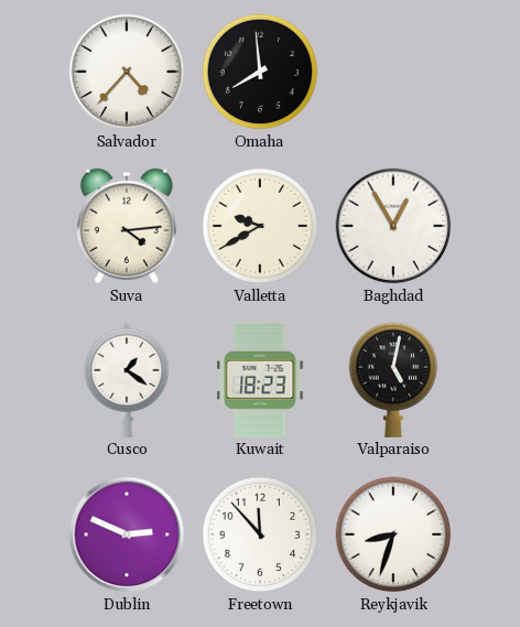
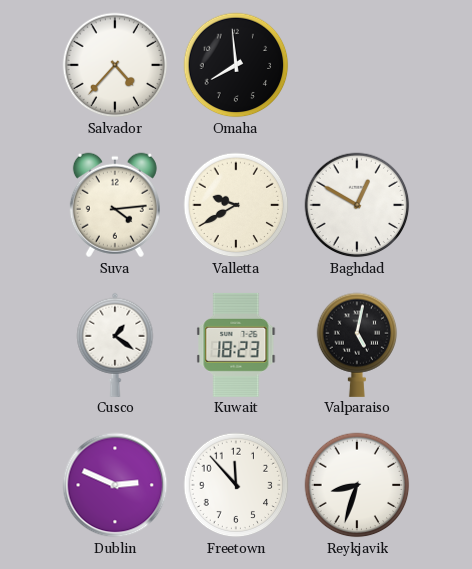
Baghdad: 12:55 -> 12:50 (357, 205)
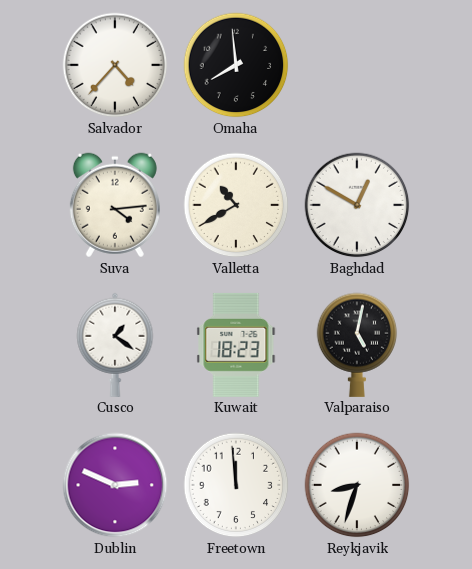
Valletta: 9:40 -> 10:40 (236, 205)
Freetown: 11:53 -> 11:59 (236, 485)
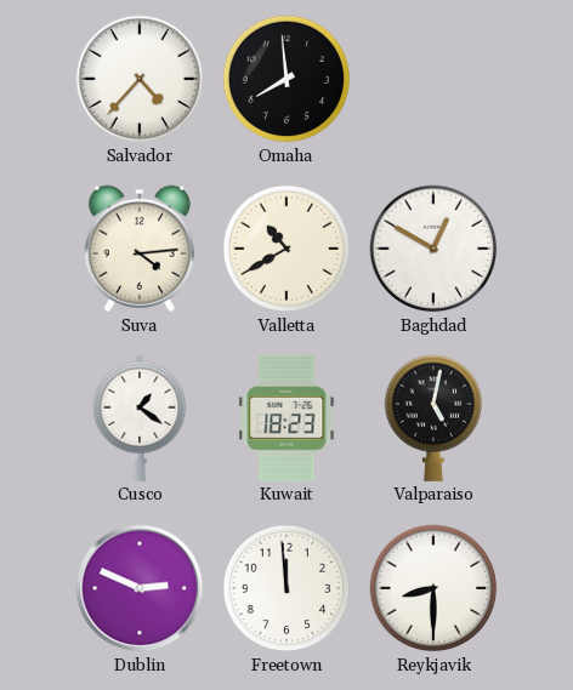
Reykjavik: 8:33 -> 8:30 (433, 588)
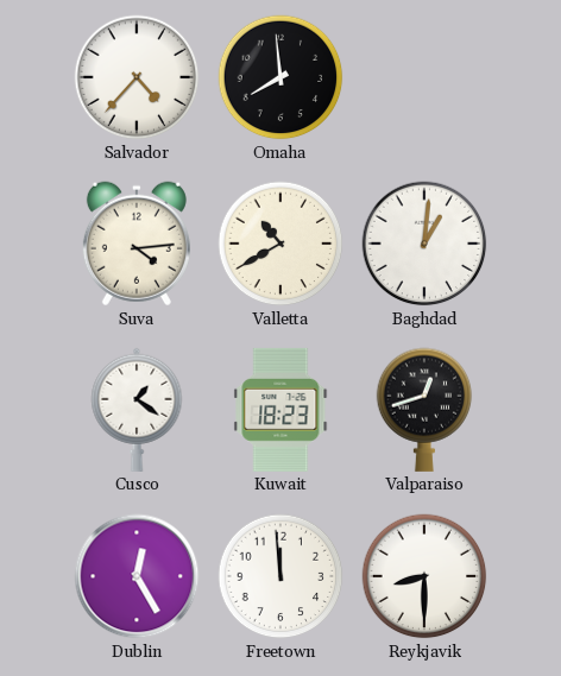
Baghdad: 12:50 -> 1:01 (424, 244)
Valparaiso: 5:02 -> 12:42 (424, 410)
Dublin: 2:49 -> 12:25 (137, 576)
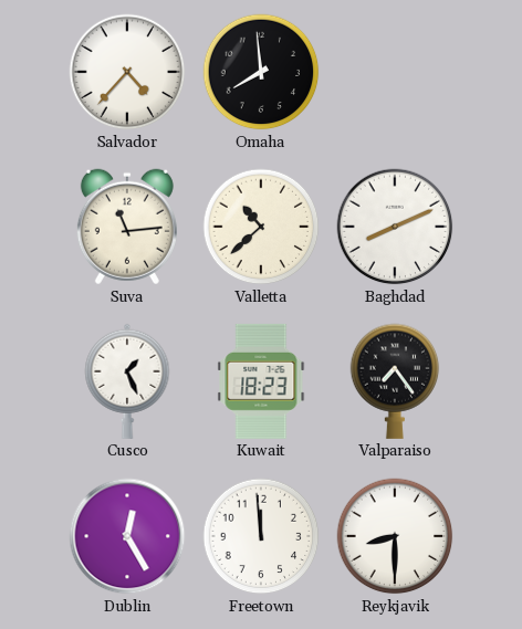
Suva: 4:14 -> 11:14 (127, 227)
Valletta: 10:40 -> 10:38 (261, 227)
Baghdad: 1:01 -> 8:11 (395, 227)
Cusco: 1:21 -> 1:26 (127, 381)
Valparaiso: 12:42 -> 7:24 (395, 381)
